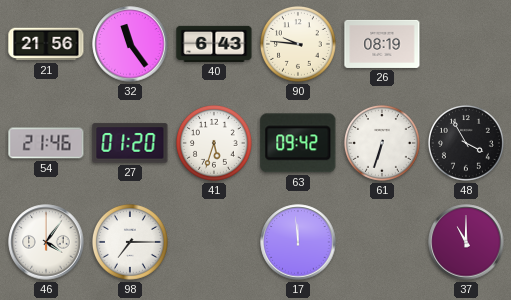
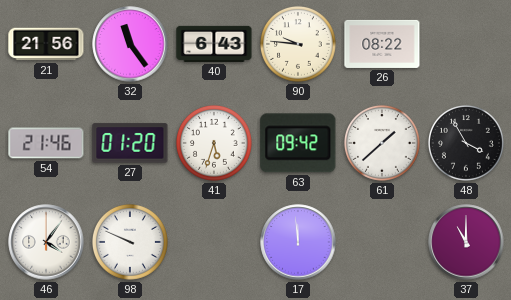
26: 08:19 -> 08:22 (382, 44)
61: 6:33 -> 1:38 (382, 143)
98: 7:15 -> 9:49 (130, 242)
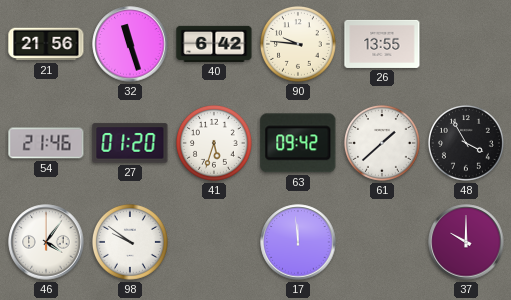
32: 11:24 -> 11:27 (130, 44)
40: 6:43 -> 6:42 (214, 44)
26: 08:22 -> 13:55 (382, 44)
98: 9:49 -> 9:51 (130, 242)
37: 11:00 -> 10:00 (466, 242)
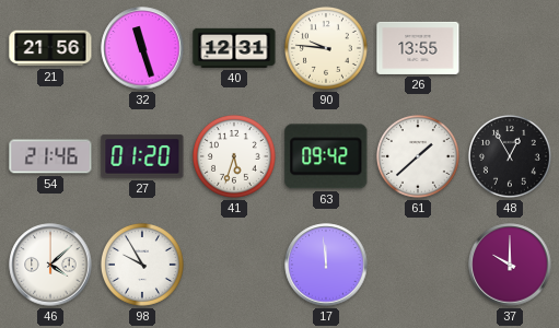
40: 6:42 -> 12:31 (234, 48)
48: 3:55 -> 12:55 (510, 156)
46: 4:06 -> 4:08 (50, 265)
98: 9:51 -> 9:55 (142, 265)
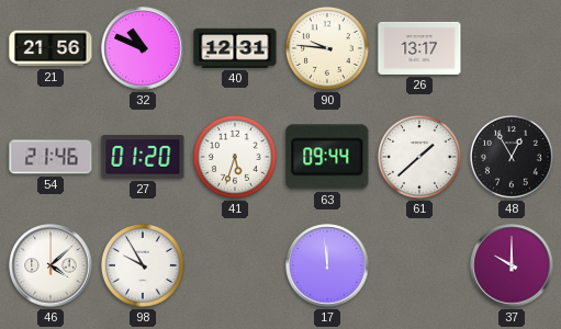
32: 11:27 -> 10:49 (143, 48)
26: 13:55 -> 13:17 (419, 48)
63: 09:42 -> 09:44 (327, 157)
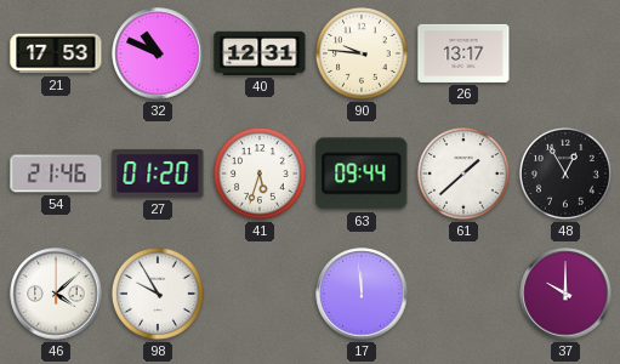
21: 21:56 -> 17:53 (56, 53)
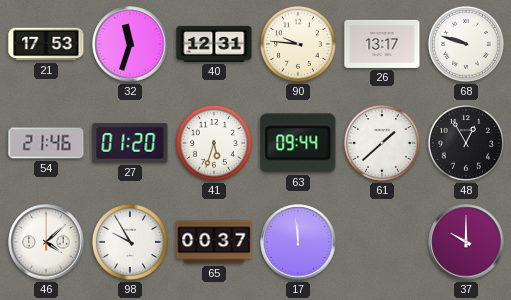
32: 10:49 -> 11:33 (130, 44)
68: none -> 9:48 (466, 44)
65: none -> 00:37 (214, 242)
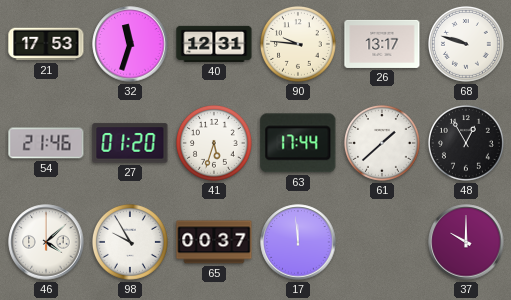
63: 09:44 -> 17:44 (298, 143)
